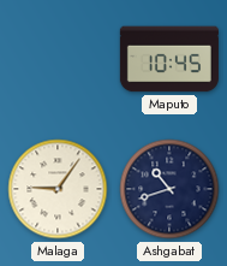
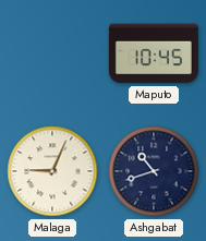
Malaga: 9:06 -> 9:04 (52, 171)
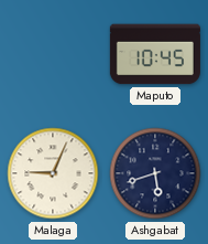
Ashgabat: 10:42 -> 5:42 (155, 173)
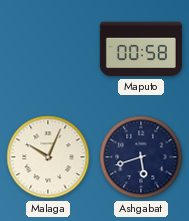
Maputo: 10:45 -> 00:58 (141, 49)
Malaga: 9:04 -> 10:04 (48, 157)
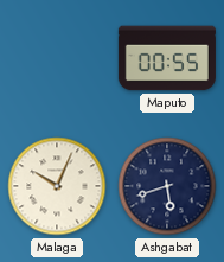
Maputo: 00:58 -> 00:55 (167, 58)
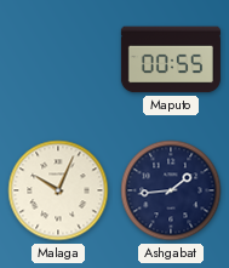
Ashgabat: 5:42 -> 1:44 (171, 190)
